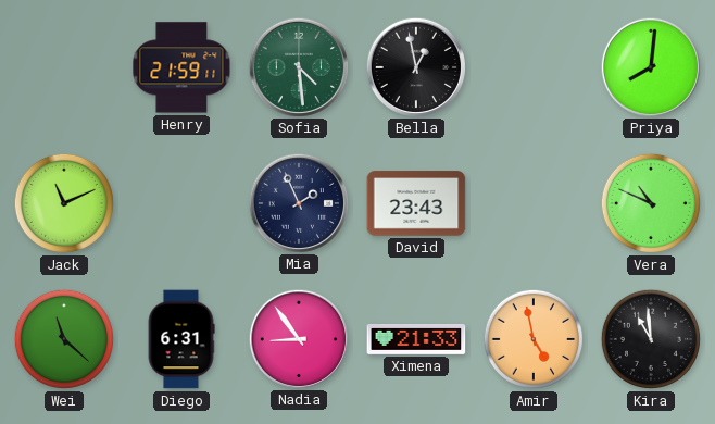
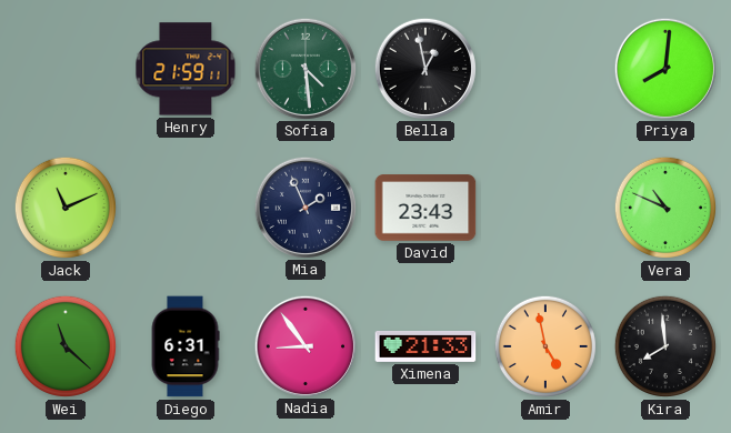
Kira: 10:59 -> 7:59 (665, 346)
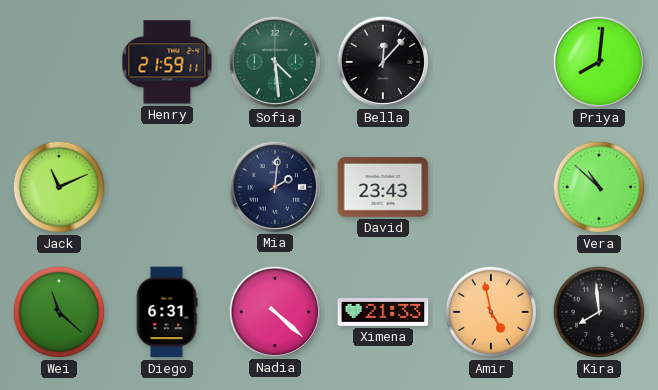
Bella: 12:58 -> 12:07 (382, 61)
Mia: 1:56 -> 2:01 (274, 186)
Vera: 10:49 -> 10:52 (599, 187)
Nadia: 8:54 -> 4:22 (274, 311)
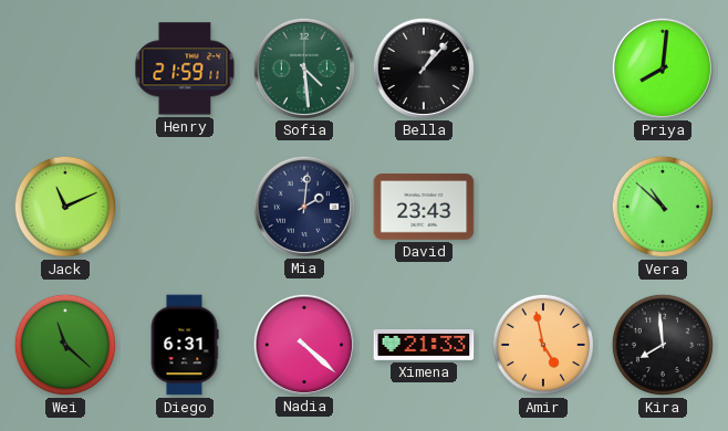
Bella: 12:07 -> 1:07 (423, 67)
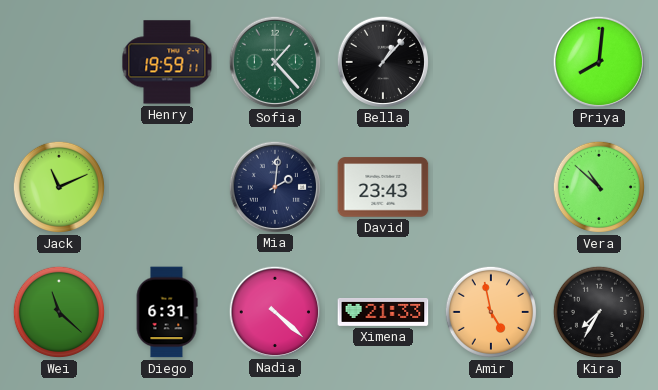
Henry: 21:59 -> 19:59 (167, 62)
Sofia: 4:29 -> 1:23 (274, 61)
Kira: 7:59 -> 7:35 (599, 312)
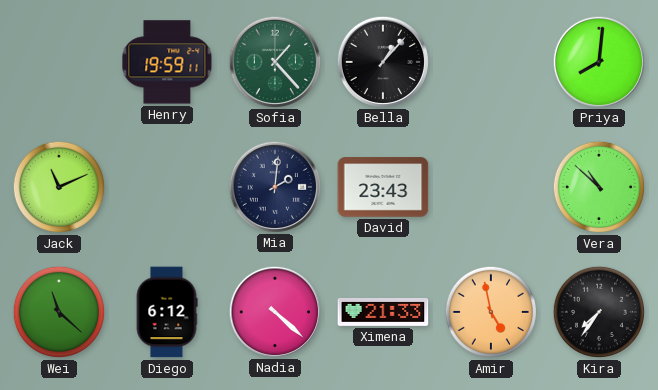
Diego: 6:31 -> 6:12 (167, 312)
Kira: 7:35 -> 7:36 (599, 312)
